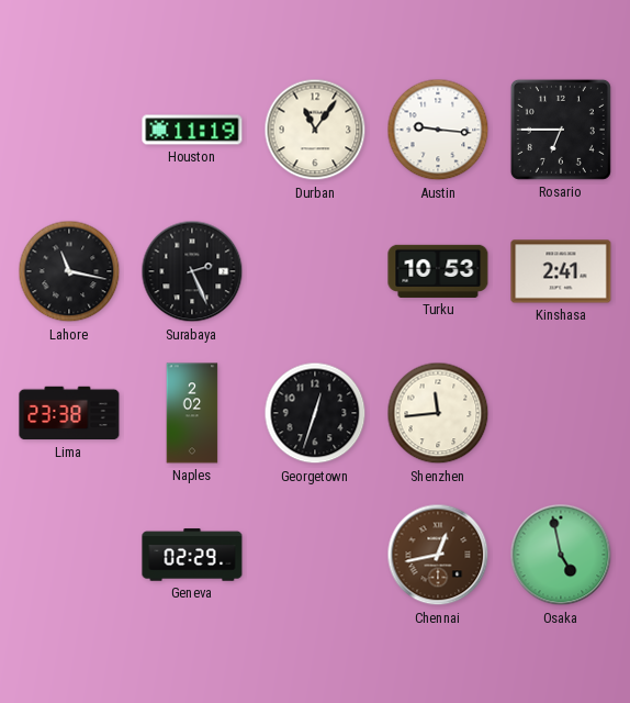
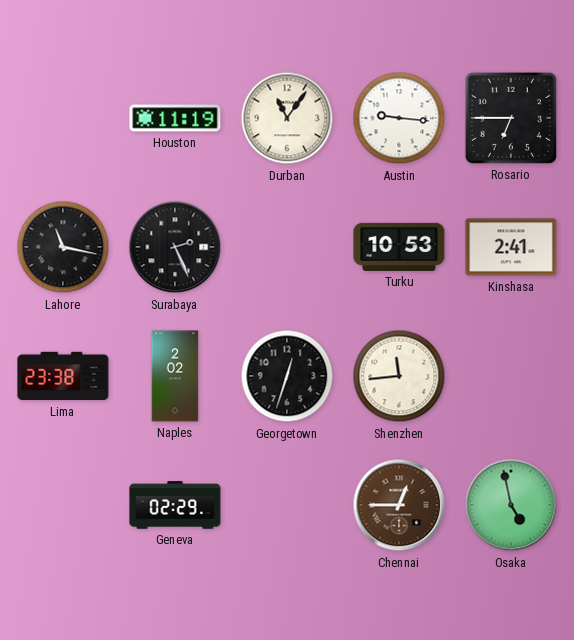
Chennai: 12:43 -> 12:45 (399, 505)
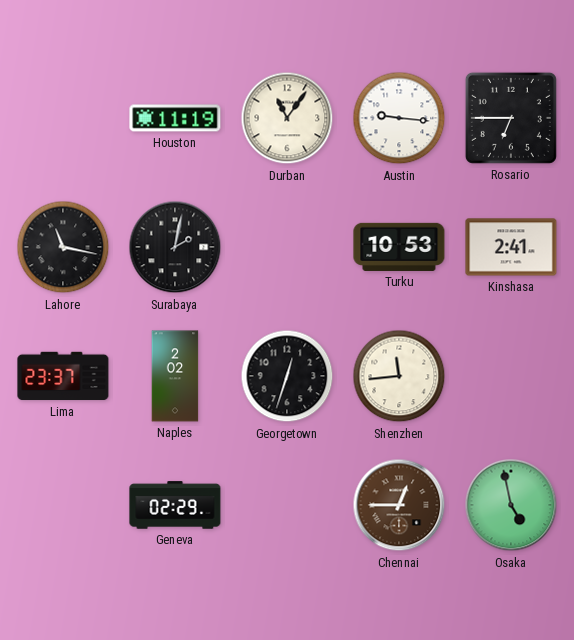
Surabaya: 2:26 -> 2:02 (175, 247)
Lima: 23:38 -> 23:37 (63, 376)
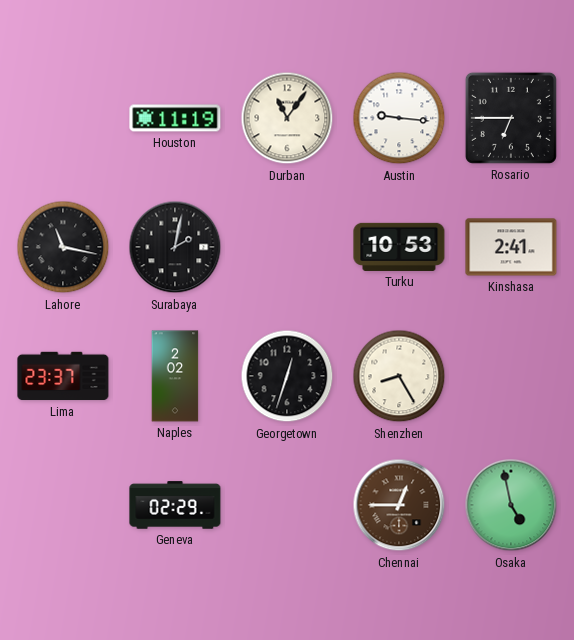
Shenzhen: 11:44 -> 8:25 (399, 376)
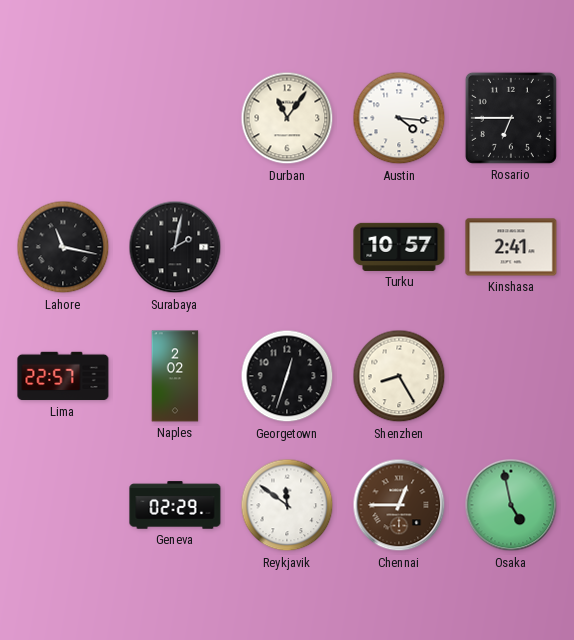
Houston: 11:19 -> none (175, 118)
Austin: 9:16 -> 4:16 (399, 118)
Turku: 10:53 -> 10:57 (399, 247)
Lima: 23:37 -> 22:57 (63, 376)
Reykjavik: none -> 11:51 (287, 505)
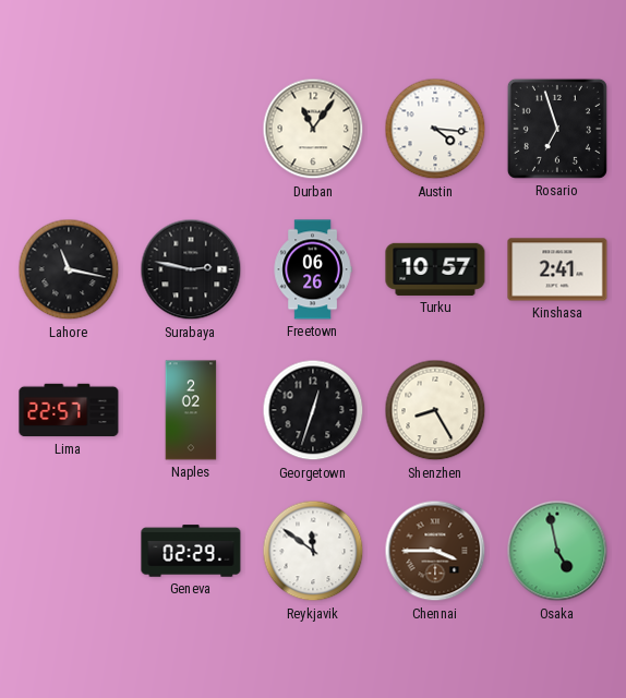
Rosario: 6:45 -> 6:57 (557, 129)
Surabaya: 2:02 -> 2:47 (191, 269)
Freetown: none -> 06:26 (313, 269)
Chennai: 12:45 -> 3:45 (435, 551)
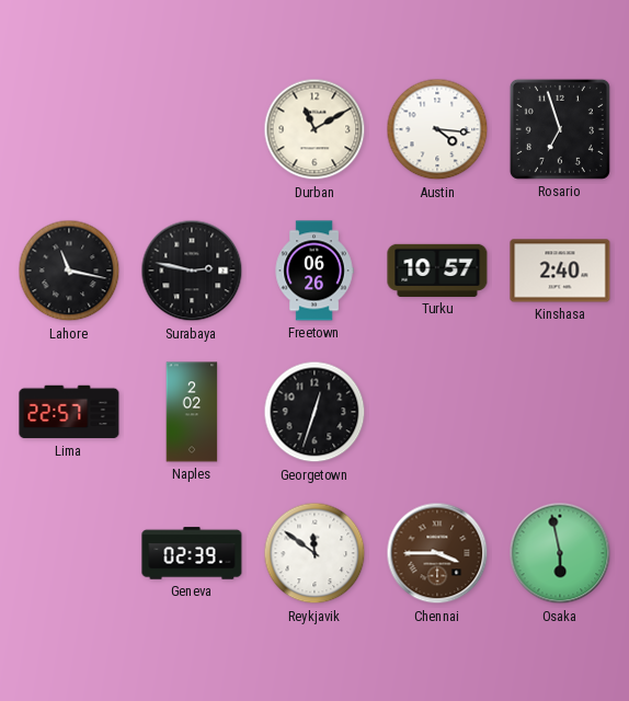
Durban: 11:06 -> 11:10 (314, 129)
Kinshasa: 2:41 -> 2:40 (560, 271)
Shenzhen: 8:25 -> none (435, 410)
Geneva: 02:29 -> 02:39 (192, 553)
Osaka: 4:58 -> 5:58 (560, 553)
